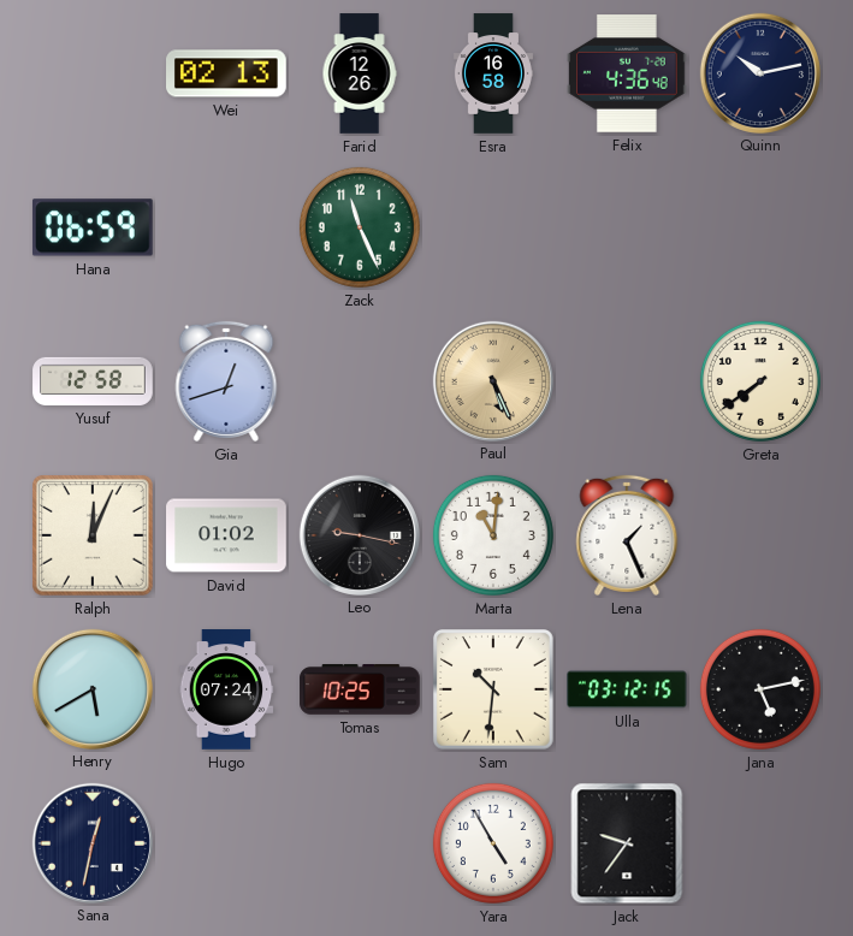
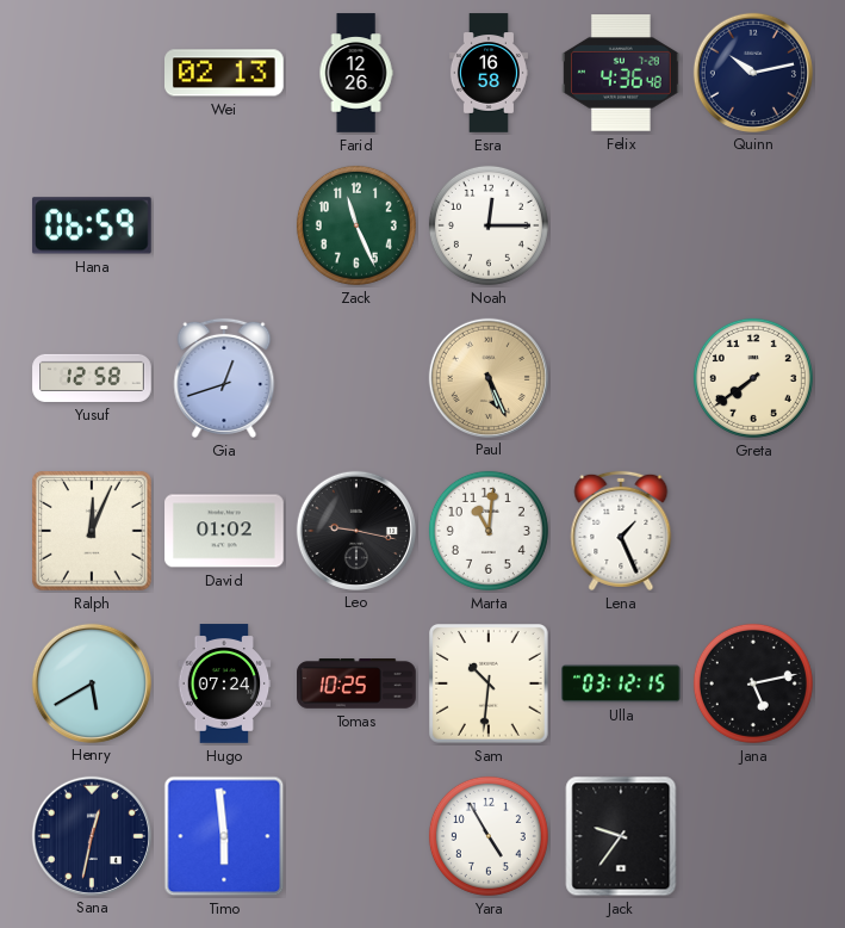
Noah: none -> 12:15 (489, 225)
Timo: none -> 5:59 (224, 836)
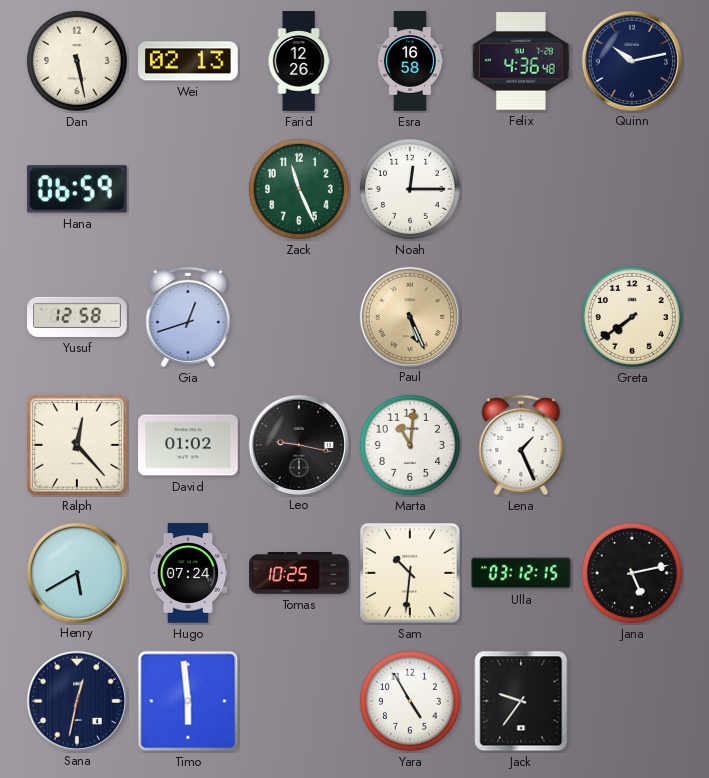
Dan: none -> 5:28 (77, 61)
Ralph: 12:04 -> 12:23 (78, 446)
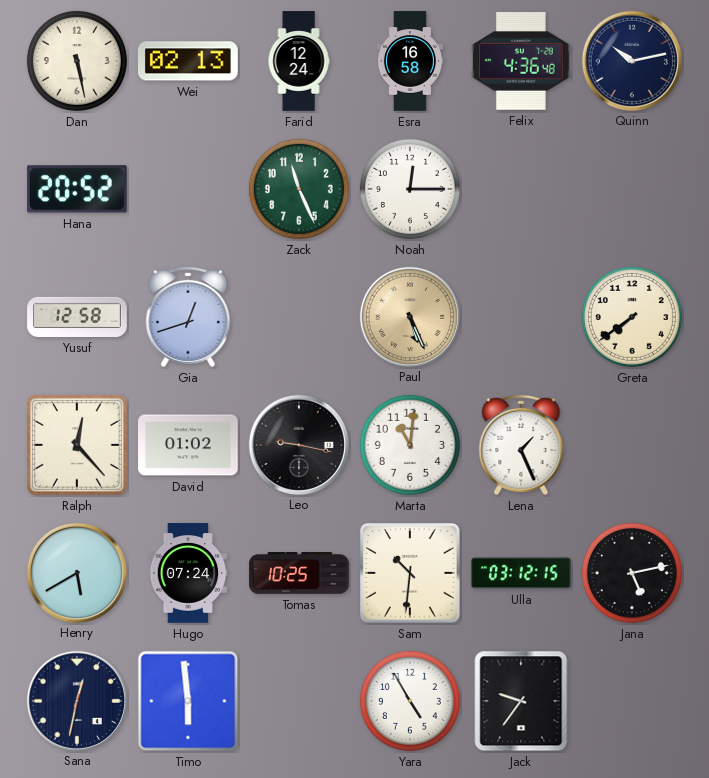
Farid: 12:26 -> 12:24 (299, 61)
Hana: 06:59 -> 20:52 (77, 189)
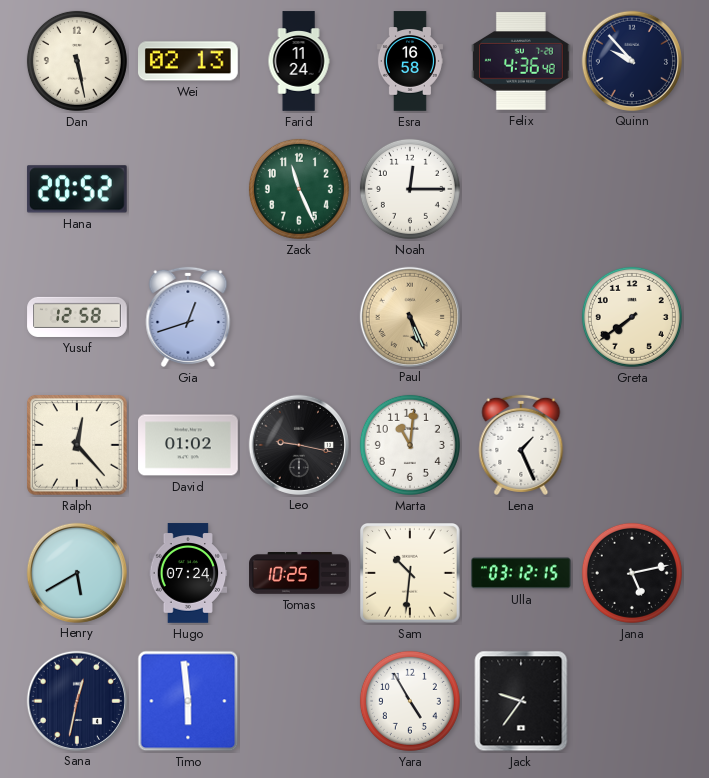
Farid: 12:24 -> 11:24 (299, 61)
Quinn: 10:13 -> 9:53 (631, 60)
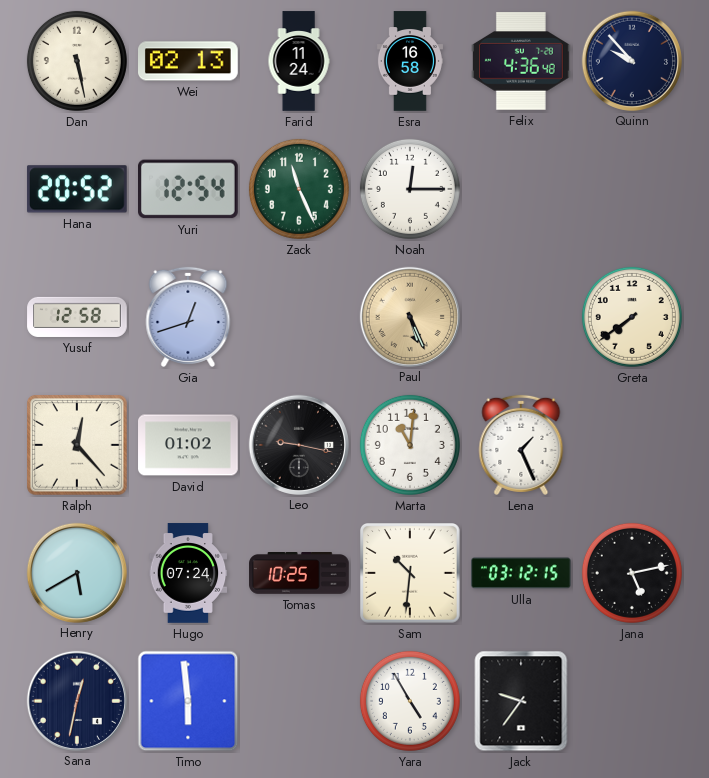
Yuri: none -> 12:54 (189, 189)
